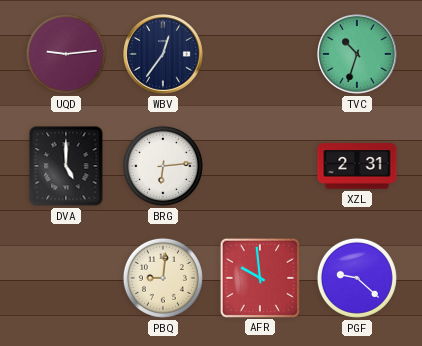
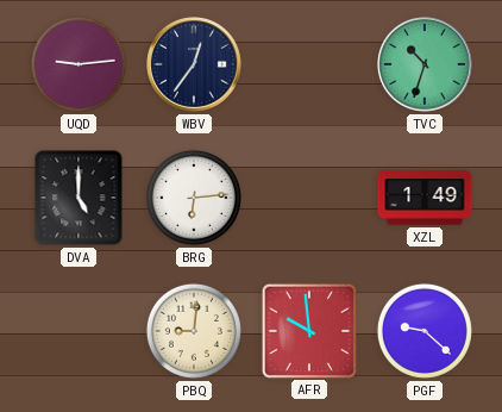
XZL: 2:31 -> 1:49 (425, 198)
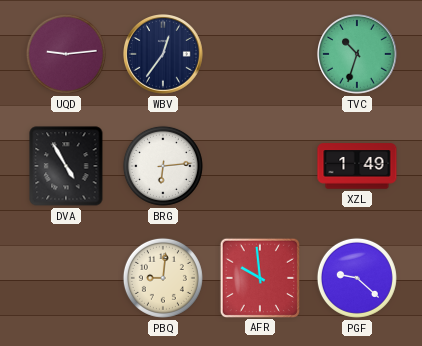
DVA: 5:00 -> 4:55 (66, 166)
